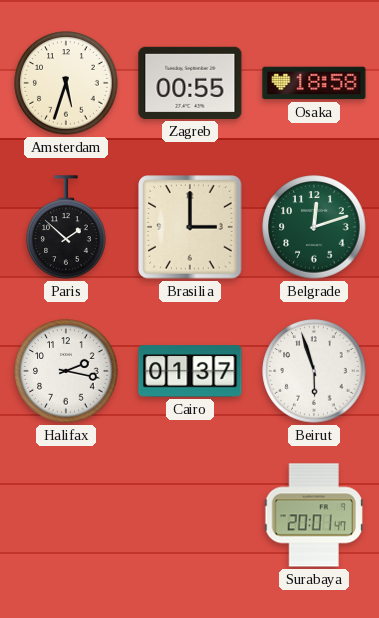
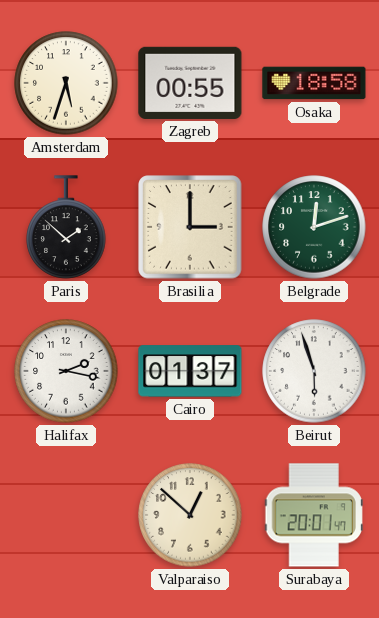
Valparaiso: none -> 12:52 (190, 515)
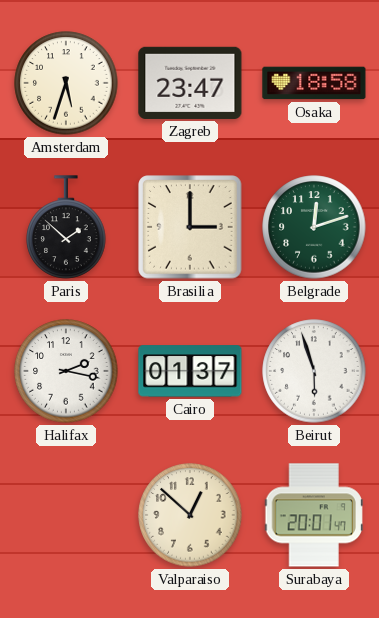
Zagreb: 00:55 -> 23:47 (190, 83)
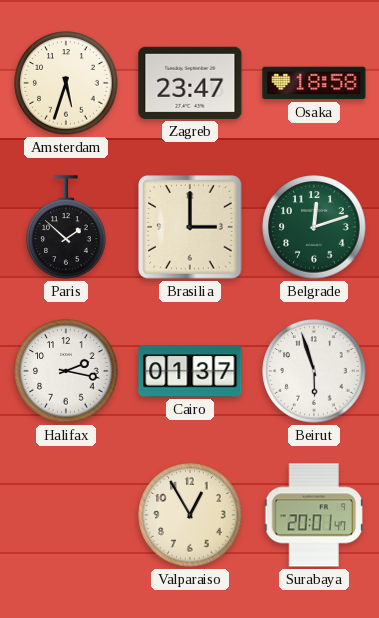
Valparaiso: 12:52 -> 12:55 (190, 515)
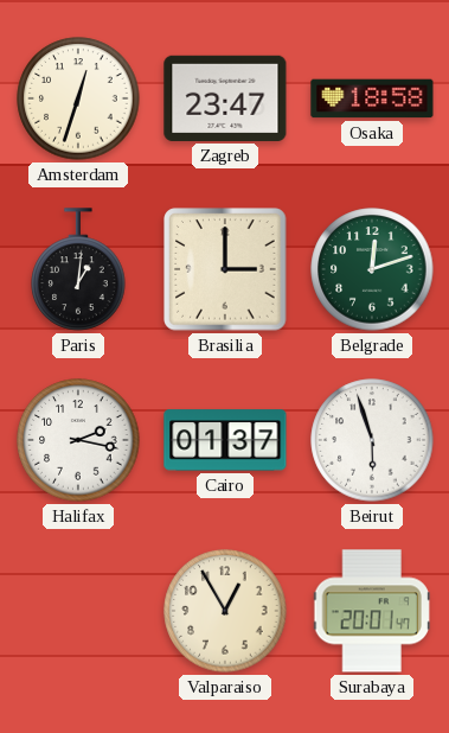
Amsterdam: 5:33 -> 12:33 (78, 98)
Paris: 1:52 -> 1:01 (78, 269)
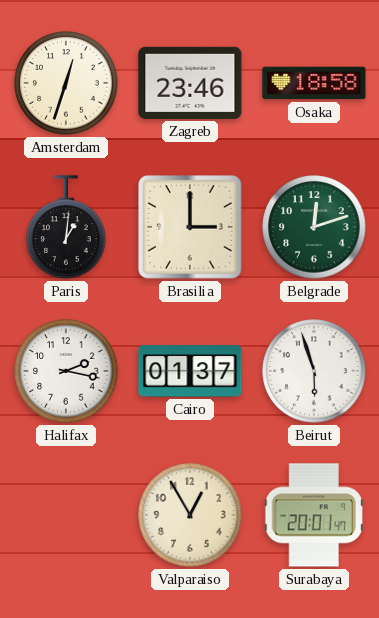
Zagreb: 23:47 -> 23:46 (190, 83)
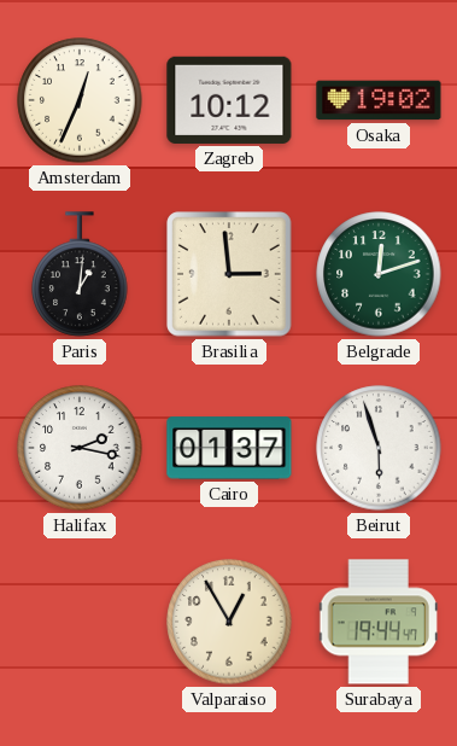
Amsterdam: 12:33 -> 12:34 (80, 100)
Zagreb: 23:46 -> 10:12 (229, 100)
Osaka: 18:58 -> 19:02 (379, 100)
Brasilia: 3:00 -> 2:59 (229, 274)
Surabaya: 20:01 -> 19:44 (379, 622)
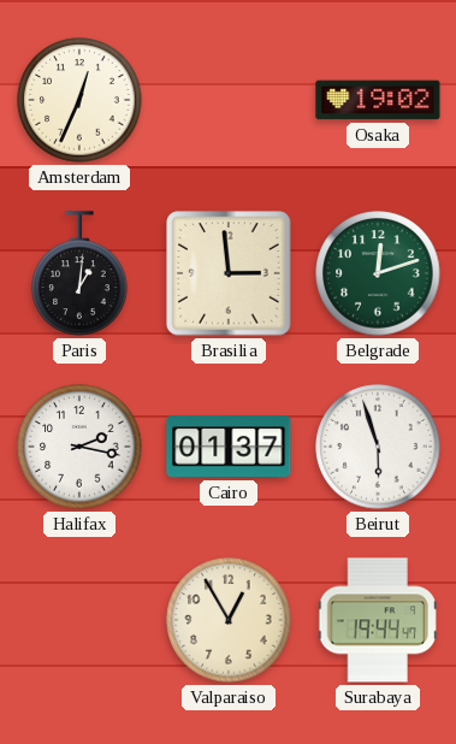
Zagreb: 10:12 -> none (229, 100)
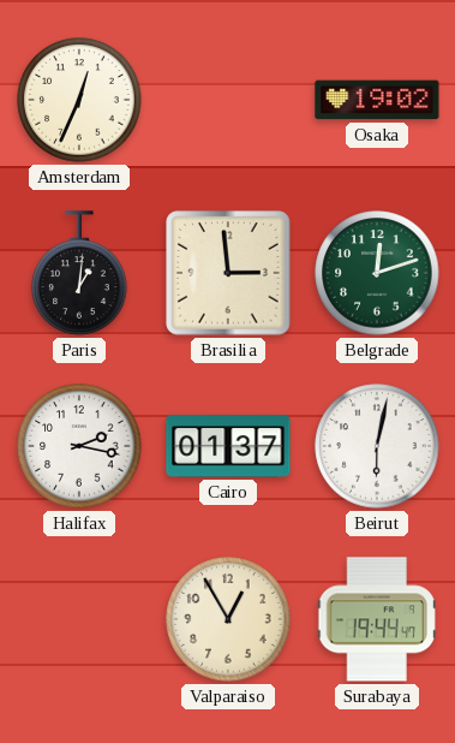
Beirut: 5:57 -> 6:02 (377, 446)
